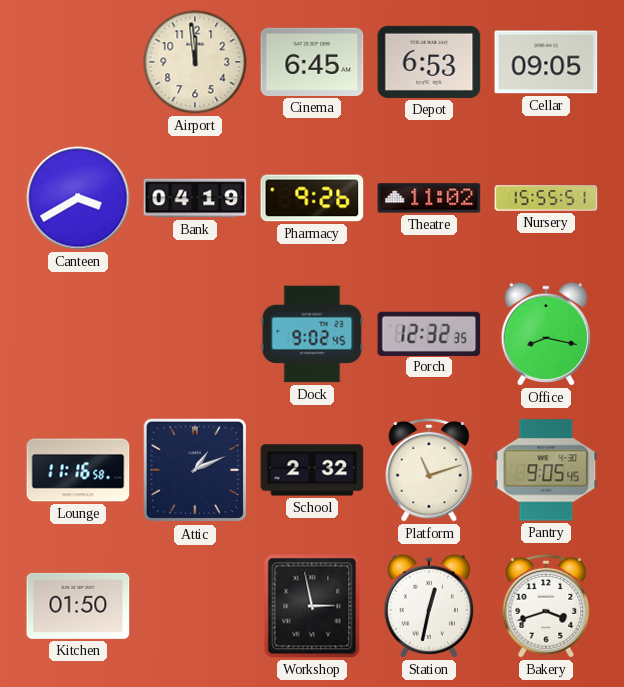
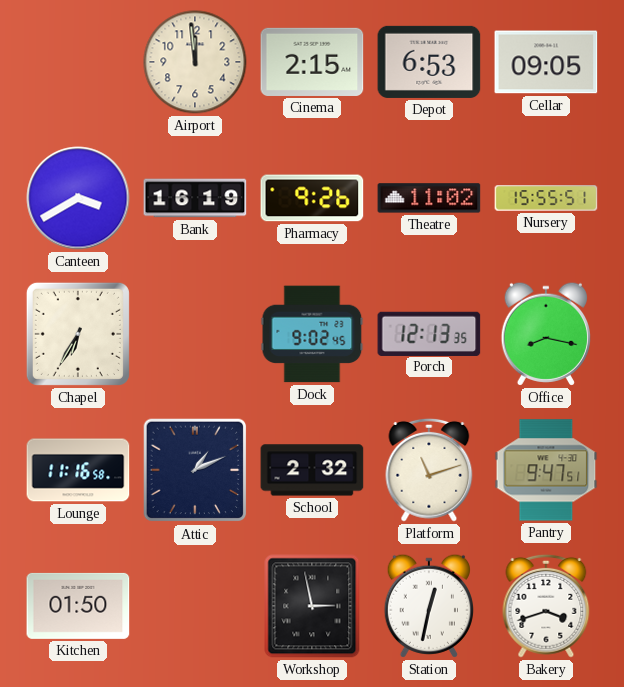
Cinema: 6:45 -> 2:15 (312, 62)
Bank: 04:19 -> 16:19 (195, 198)
Chapel: none -> 6:35 (78, 334)
Porch: 12:32 -> 12:13 (429, 333)
Pantry: 9:05 -> 9:47 (546, 470)
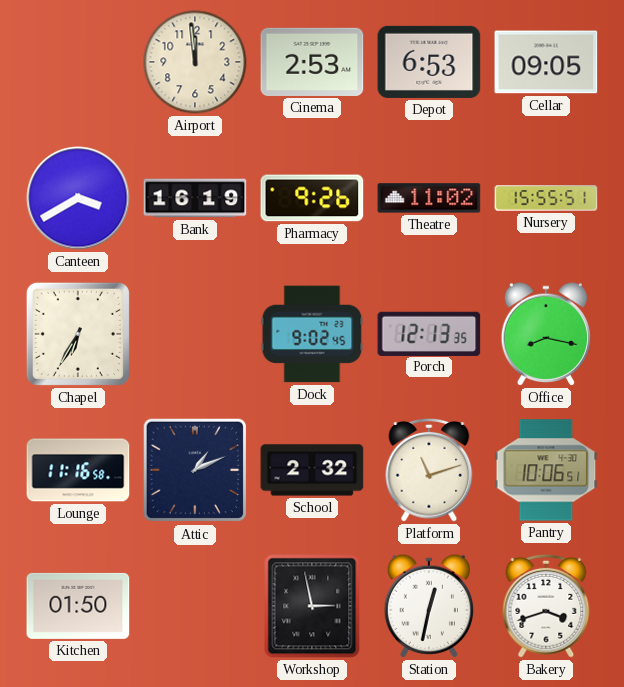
Cinema: 2:15 -> 2:53 (312, 62)
Pantry: 9:47 -> 10:06 (546, 470)
